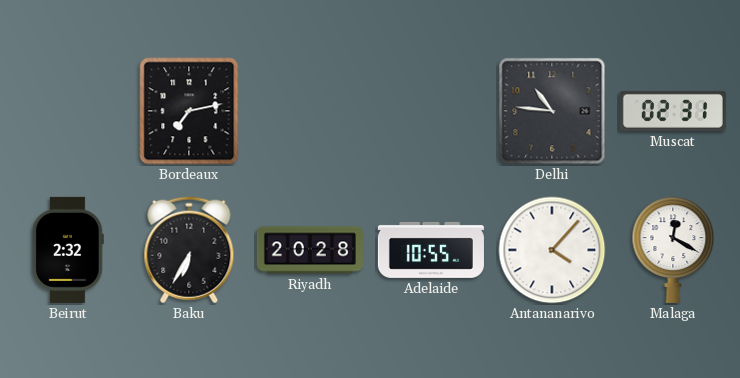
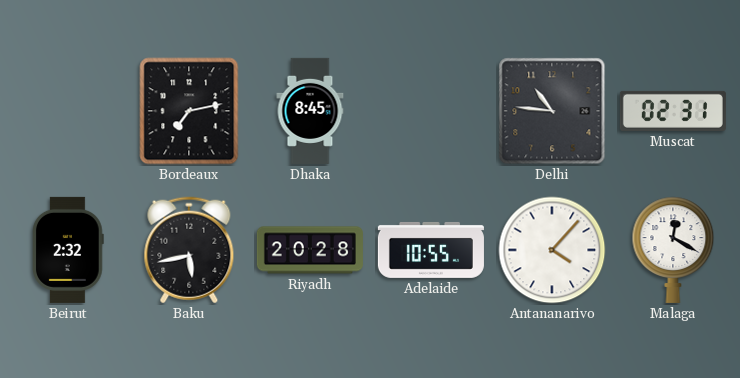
Dhaka: none -> 8:45 (310, 111)
Baku: 6:35 -> 5:43 (189, 250)
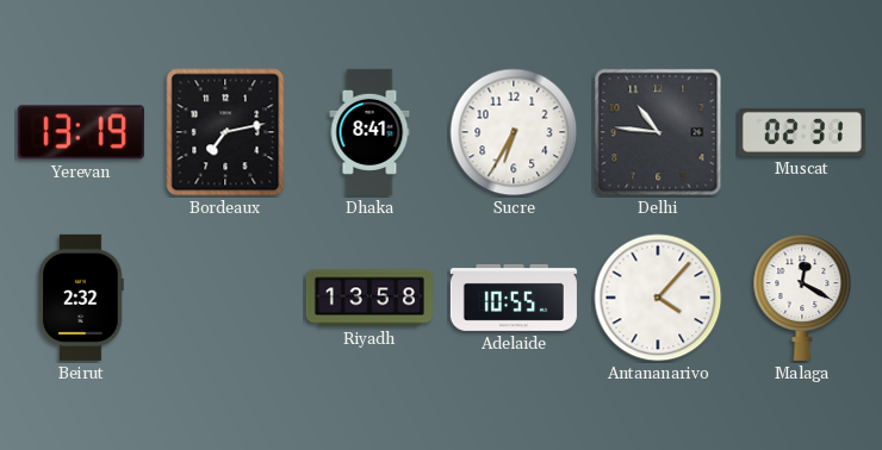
Yerevan: none -> 13:19 (81, 132)
Dhaka: 8:45 -> 8:41 (369, 132)
Sucre: none -> 6:35 (514, 132)
Baku: 5:43 -> none (189, 250)
Riyadh: 20:28 -> 13:58 (369, 298)
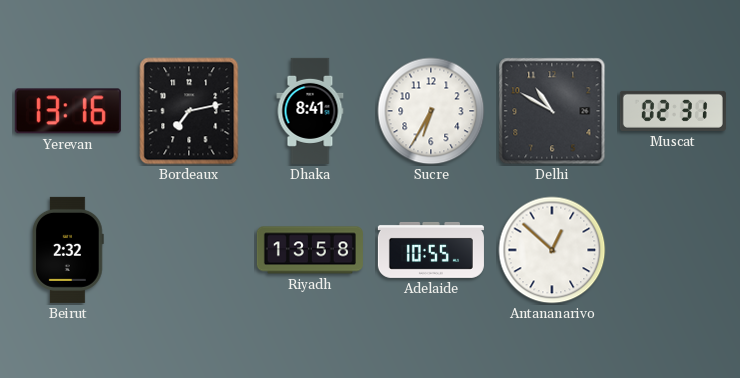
Yerevan: 13:19 -> 13:16 (68, 111)
Delhi: 10:46 -> 10:50 (552, 111)
Antananarivo: 4:07 -> 12:52 (552, 250)
Malaga: 12:20 -> none (802, 298)
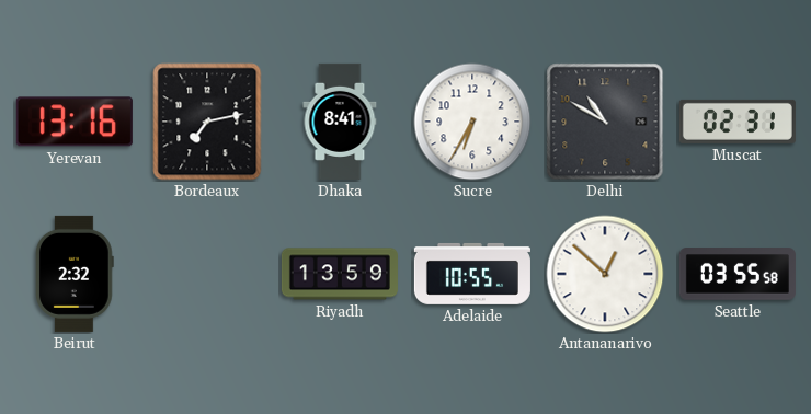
Riyadh: 13:58 -> 13:59 (340, 274)
Seattle: none -> 03:55 (738, 274)
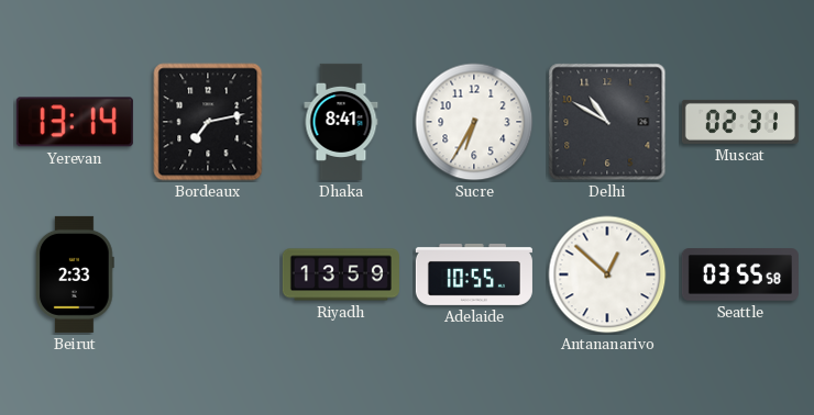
Yerevan: 13:16 -> 13:14 (75, 122)
Beirut: 2:32 -> 2:33 (76, 274)
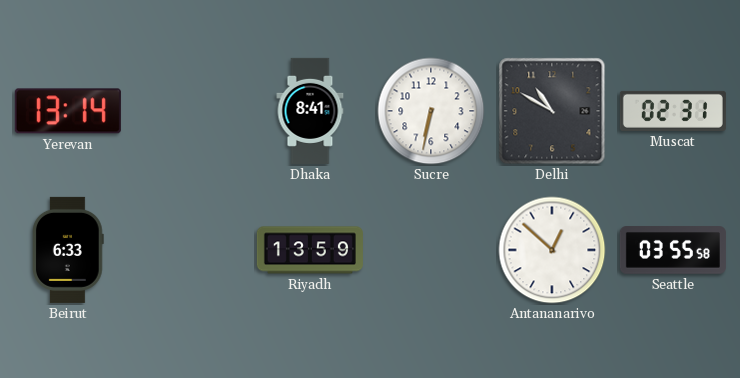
Bordeaux: 7:13 -> none (208, 122)
Sucre: 6:35 -> 6:32 (431, 111)
Beirut: 2:33 -> 6:33 (69, 250)
Adelaide: 10:55 -> none (474, 274)
